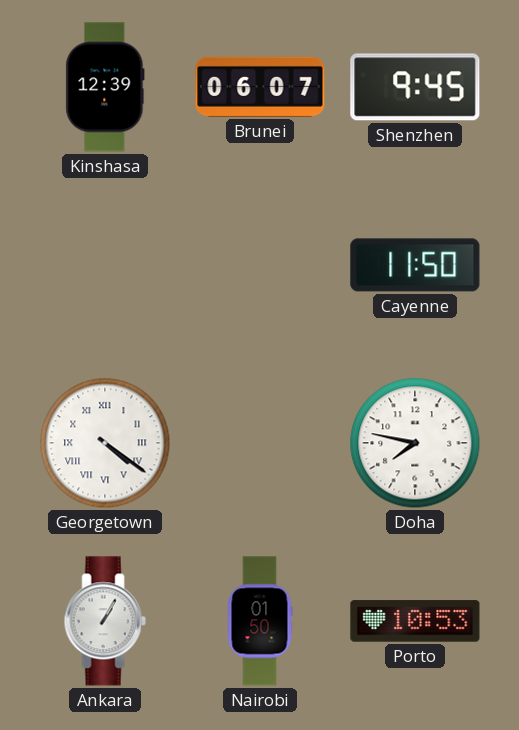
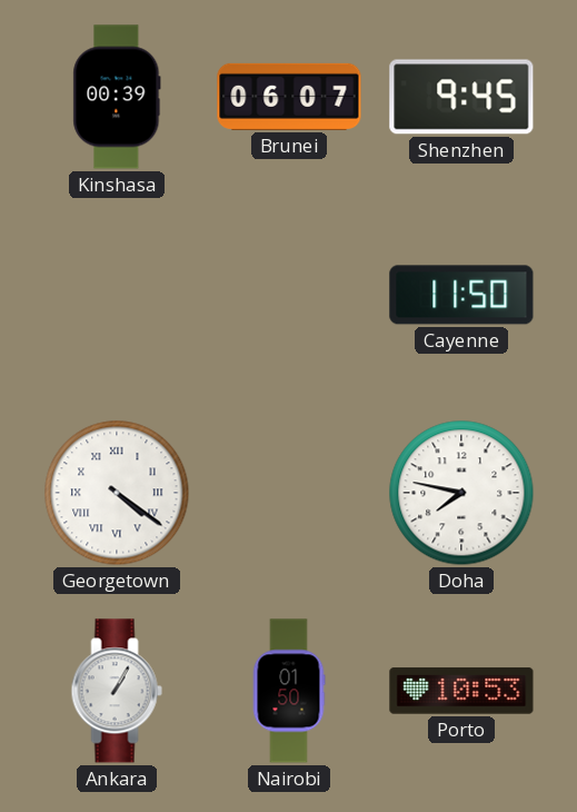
Kinshasa: 12:39 -> 00:39 (117, 97)
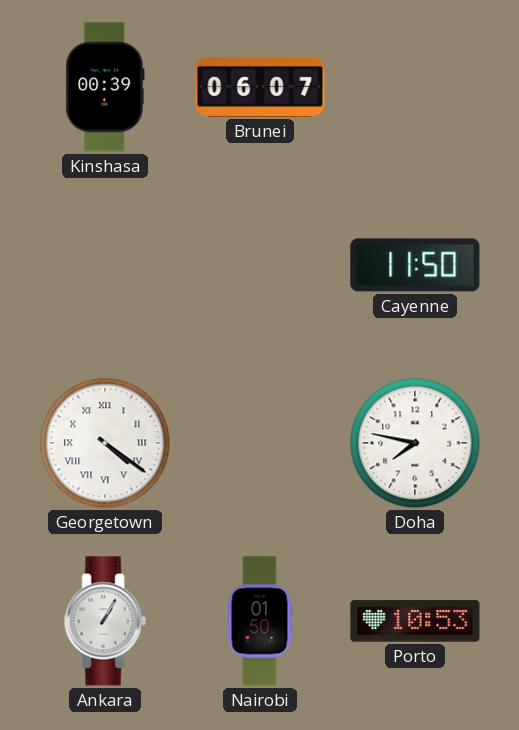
Shenzhen: 9:45 -> none (461, 97)
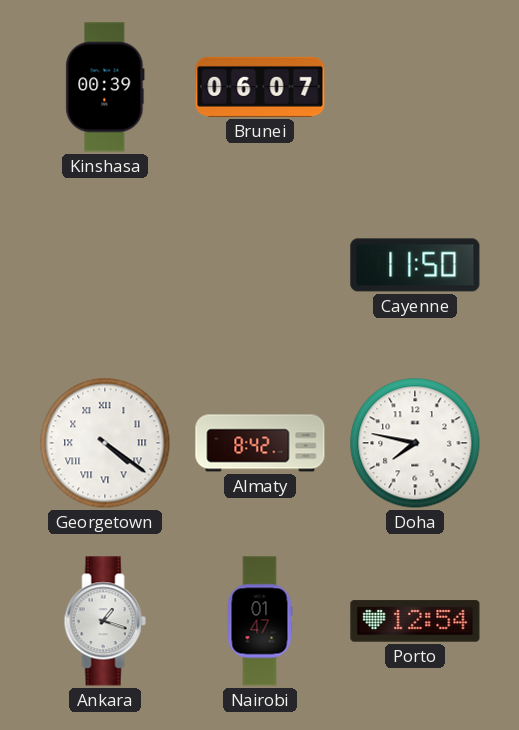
Almaty: none -> 8:42 (260, 443)
Ankara: 1:05 -> 1:18 (105, 621)
Nairobi: 01:50 -> 01:47 (260, 621)
Porto: 10:53 -> 12:54 (415, 621)
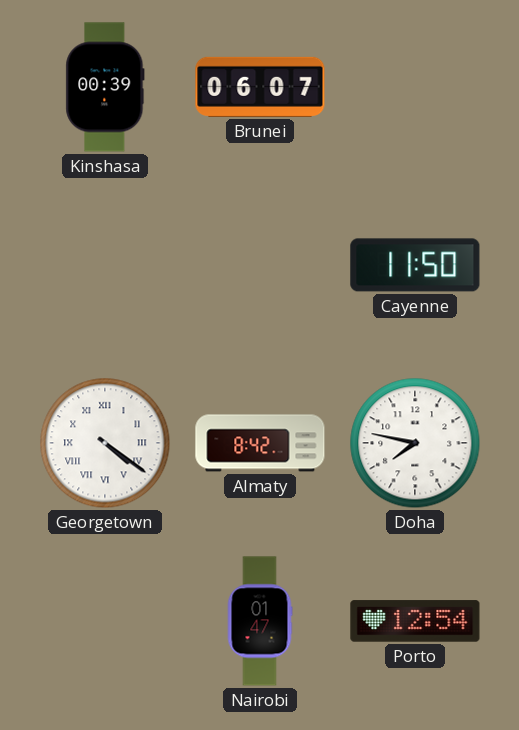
Ankara: 1:18 -> none (105, 621)
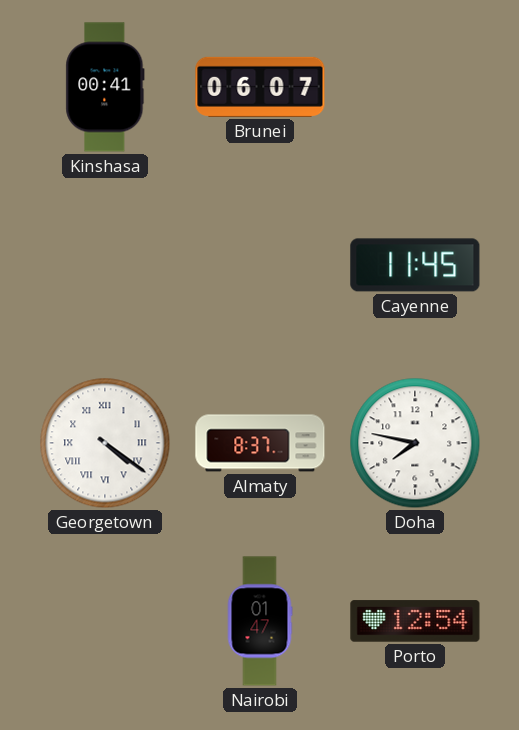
Kinshasa: 00:39 -> 00:41 (105, 87)
Cayenne: 11:50 -> 11:45 (415, 265)
Almaty: 8:42 -> 8:37 (260, 443)
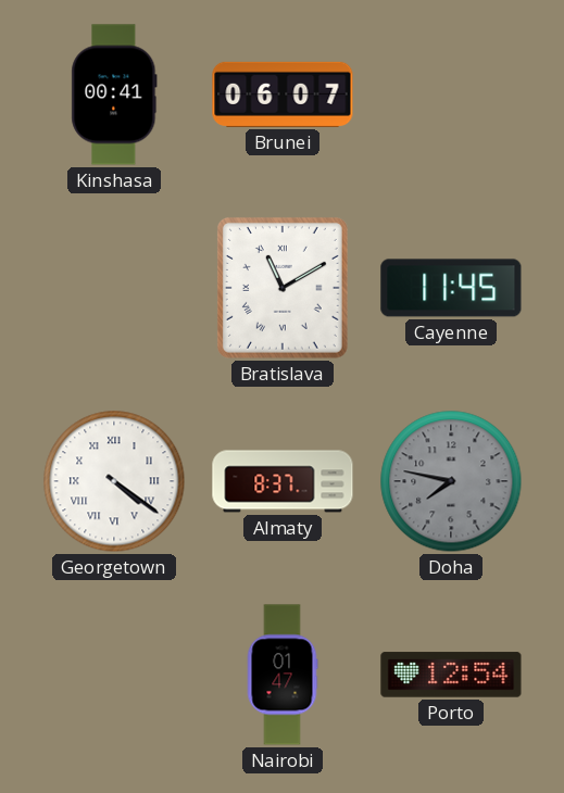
Bratislava: none -> 11:10 (283, 288)
Doha dial: white -> grey (451, 481)
